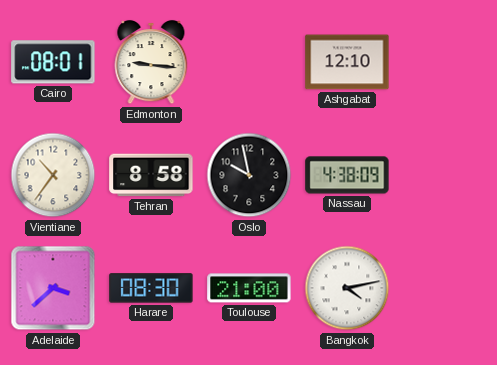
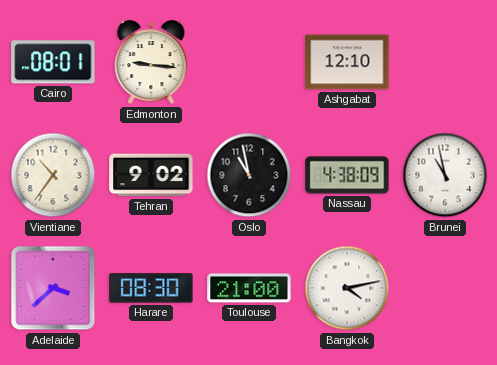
Tehran: 8:58 -> 9:02 (151, 175)
Oslo: 9:58 -> 10:58 (249, 175)
Brunei: none -> 10:58 (445, 175)
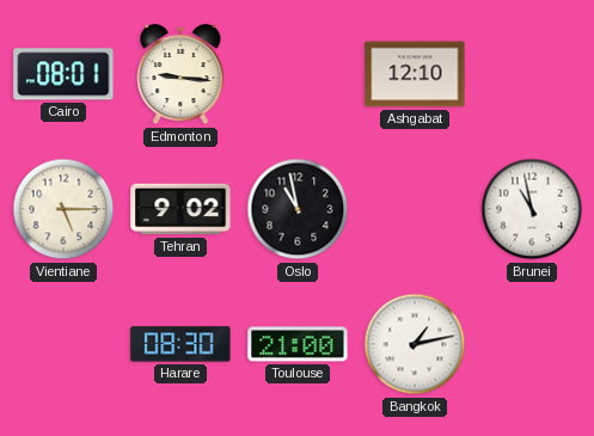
Vientiane: 10:36 -> 5:15 (63, 209)
Nassau: 4:38 -> none (347, 175)
Adelaide: 3:38 -> none (53, 288)
Bangkok: 4:13 -> 1:13 (415, 344)
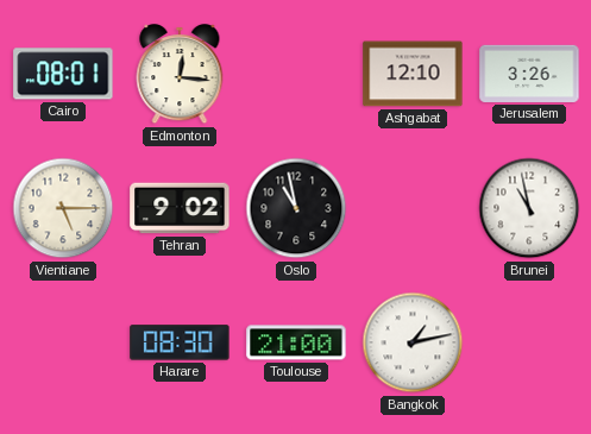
Edmonton: 9:16 -> 12:16 (180, 74)
Jerusalem: none -> 3:26 (529, 74)
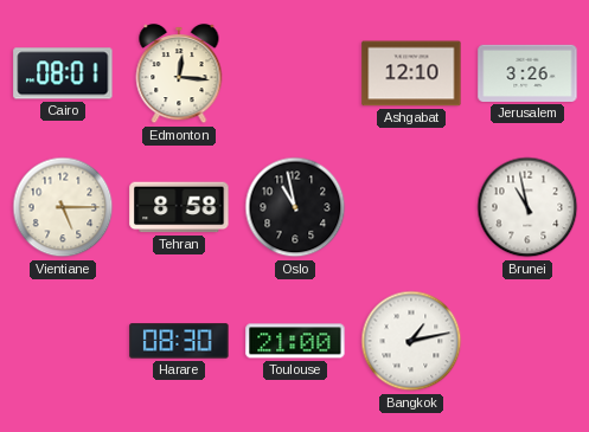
Tehran: 9:02 -> 8:58 (179, 207)
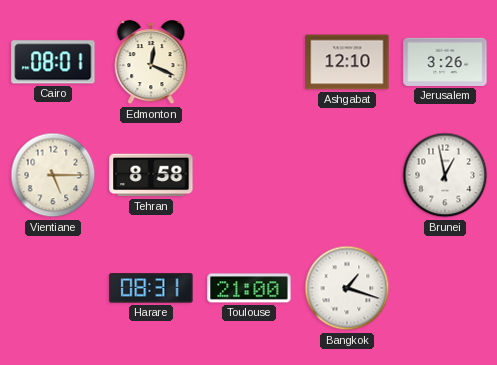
Edmonton: 12:16 -> 12:19 (151, 62)
Oslo: 10:58 -> none (295, 207)
Brunei: 10:58 -> 12:58 (445, 175)
Harare: 08:30 -> 08:31 (151, 288)
Bangkok: 1:13 -> 1:18 (347, 288)
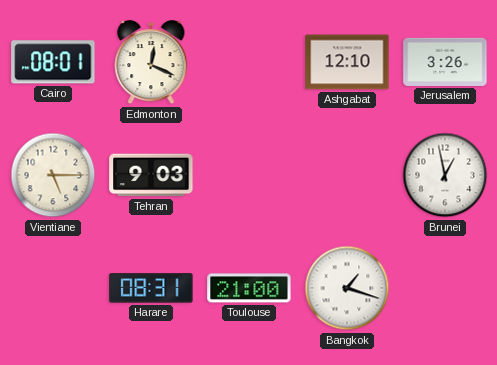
Tehran: 8:58 -> 9:03 (151, 175)
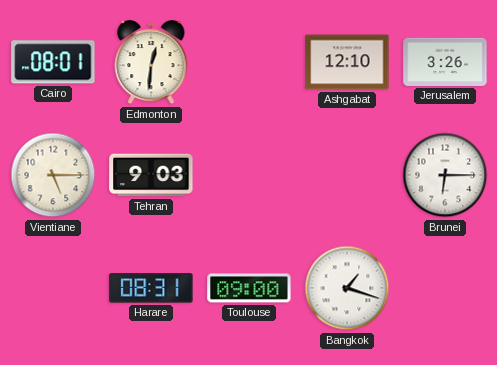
Edmonton: 12:19 -> 12:31 (151, 62)
Brunei: 12:58 -> 6:15 (445, 175)
Toulouse: 21:00 -> 09:00 (249, 288)
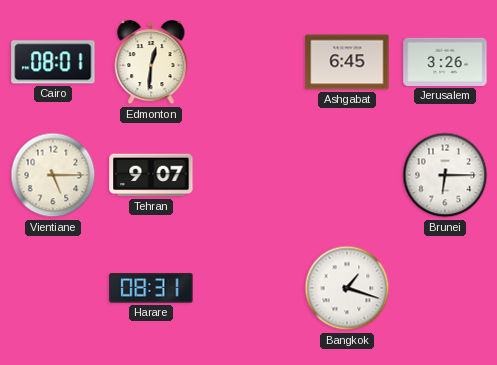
Ashgabat: 12:10 -> 6:45 (347, 62)
Tehran: 9:03 -> 9:07 (151, 175)
Toulouse: 09:00 -> none (249, 288)
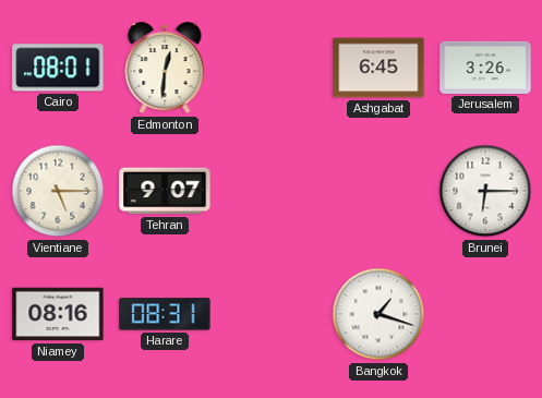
Niamey: none -> 08:16 (58, 314)
